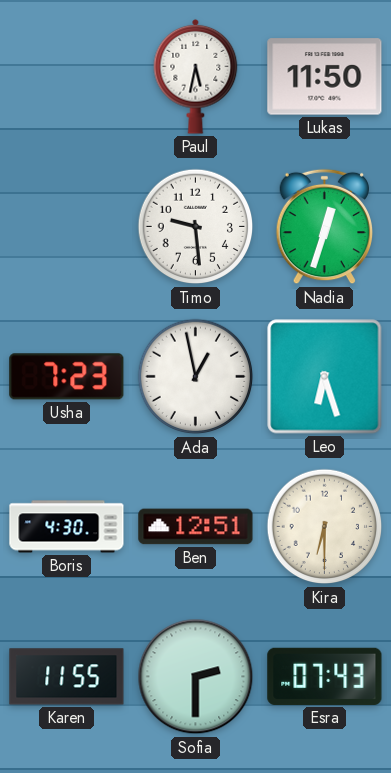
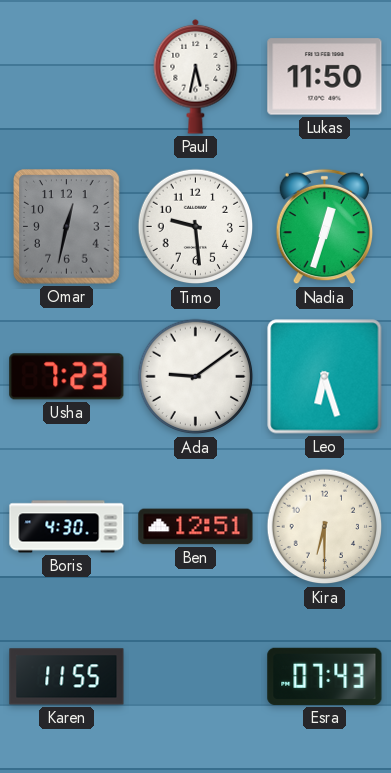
Omar: none -> 12:32 (67, 227)
Ada: 12:58 -> 9:09 (196, 377)
Sofia: 2:30 -> none (196, 677)
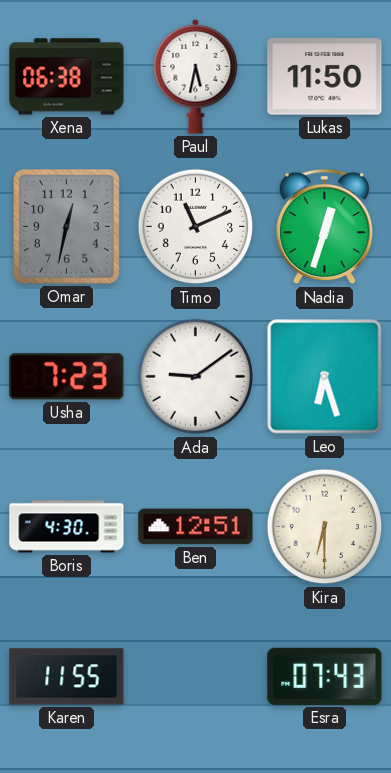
Xena: none -> 06:38 (67, 77)
Timo: 9:29 -> 11:11 (196, 227)
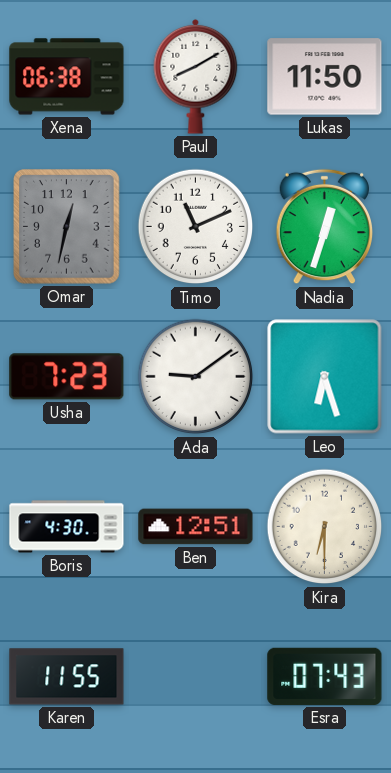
Paul: 5:32 -> 8:10 (196, 76)
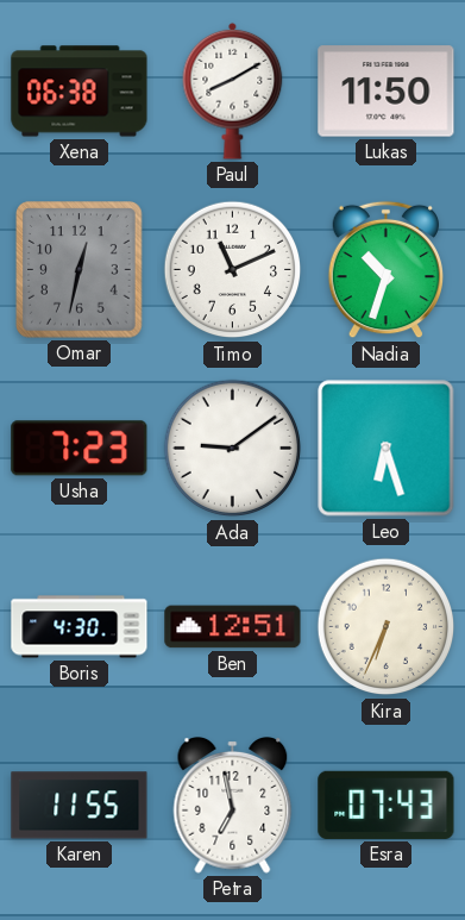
Nadia: 12:33 -> 10:33 (385, 270)
Kira: 6:30 -> 6:34 (387, 627)
Petra: none -> 6:58 (233, 806)
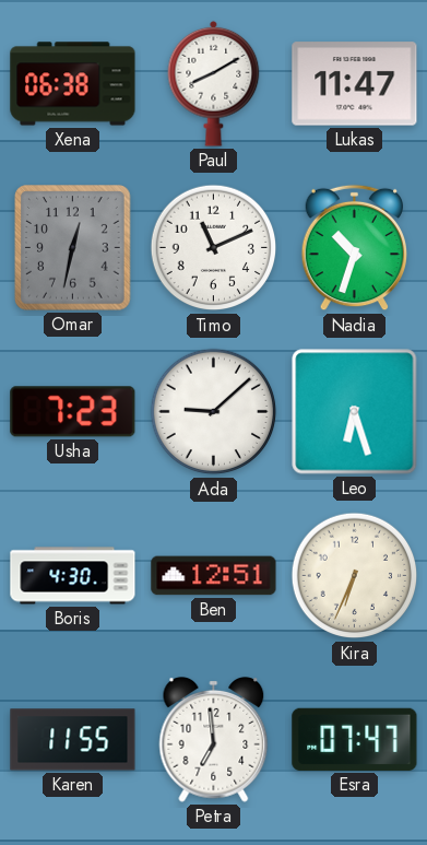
Lukas: 11:50 -> 11:47 (355, 84)
Ada: 9:09 -> 9:08 (214, 412)
Petra: 6:58 -> 6:59 (214, 740)
Esra: 07:43 -> 07:47 (355, 739)
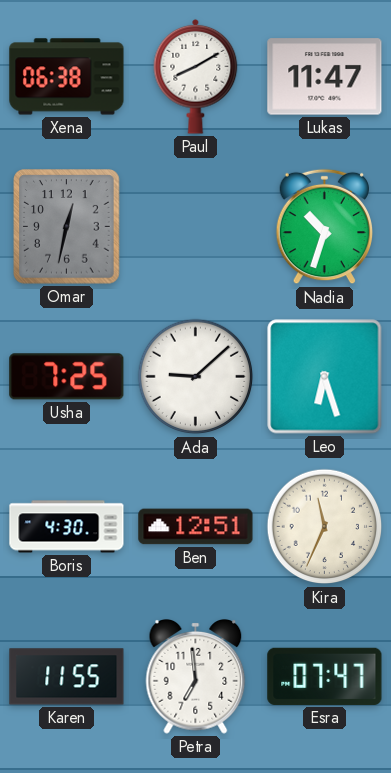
Timo: 11:11 -> none (214, 248)
Usha: 7:23 -> 7:25 (67, 377)
Kira: 6:34 -> 11:34 (325, 527)
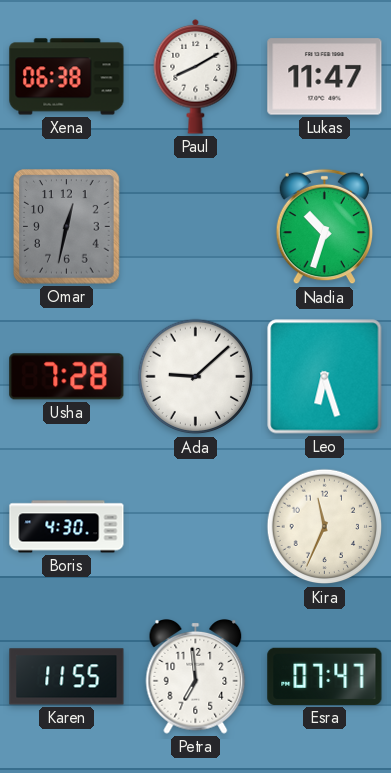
Usha: 7:25 -> 7:28 (67, 377)
Ben: 12:51 -> none (196, 527)
